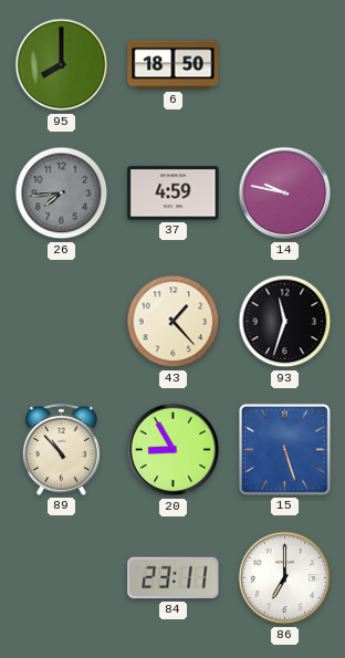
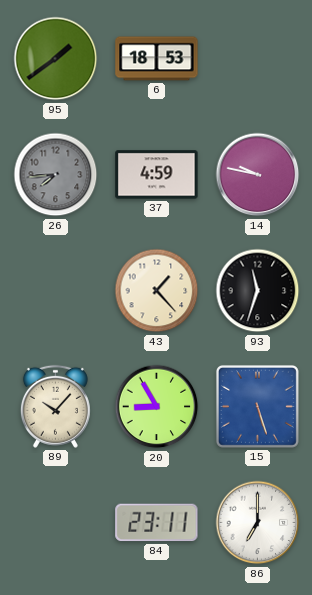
95: 8:00 -> 1:39 (56, 59)
6: 18:50 -> 18:53 (157, 59)
89: 10:53 -> 10:07 (55, 406)
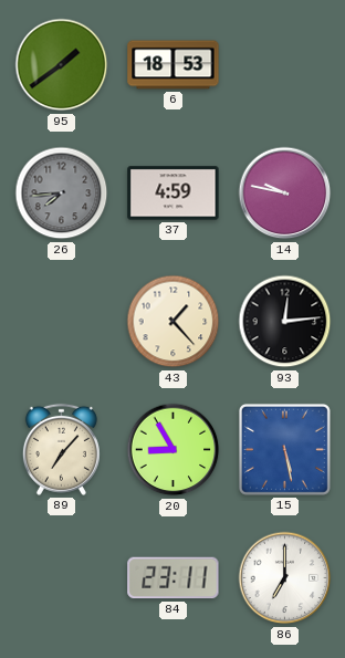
93: 11:33 -> 12:14 (285, 322)
89: 10:07 -> 7:07 (61, 449)
15: 5:27 -> 5:28 (284, 449)
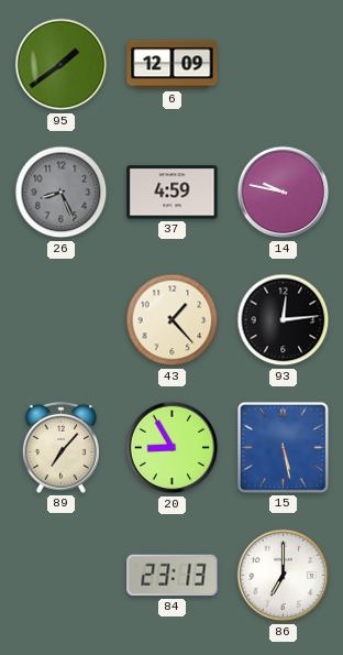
6: 18:53 -> 12:09 (173, 65)
26: 7:44 -> 8:26 (62, 193)
84: 23:11 -> 23:13 (173, 576)
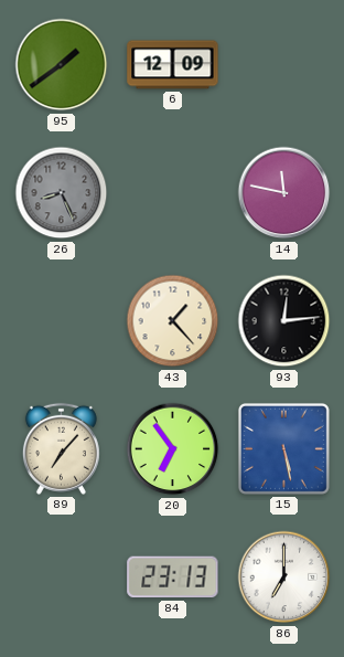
37: 4:59 -> none (173, 193)
14: 9:47 -> 11:47 (284, 193)
20: 8:55 -> 6:54 (173, 449)
